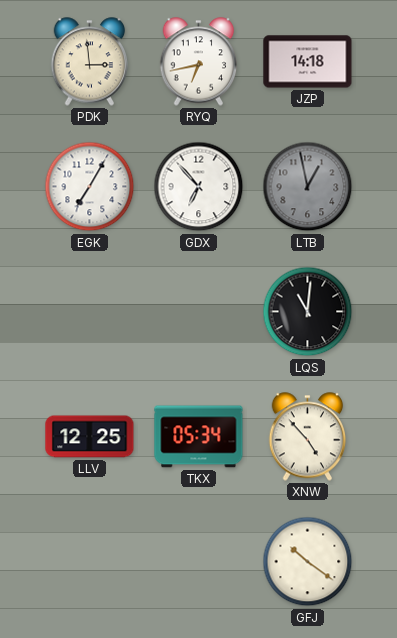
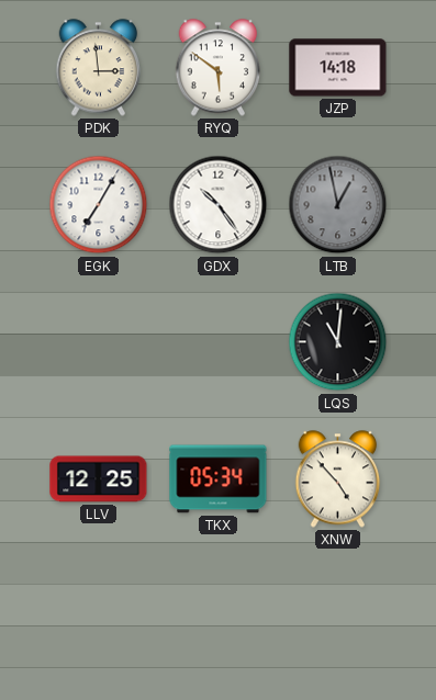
RYQ: 6:43 -> 5:51 (219, 68)
GDX: 6:53 -> 10:24 (219, 205)
GFJ: 10:21 -> none (308, 562)
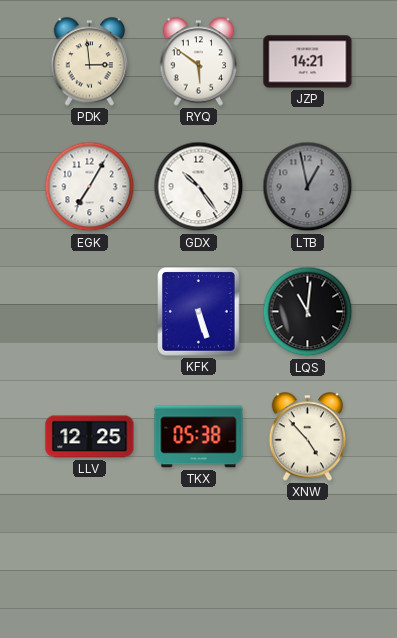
JZP: 14:18 -> 14:21 (308, 62)
KFK: none -> 5:27 (199, 312)
TKX: 05:34 -> 05:38 (199, 437)
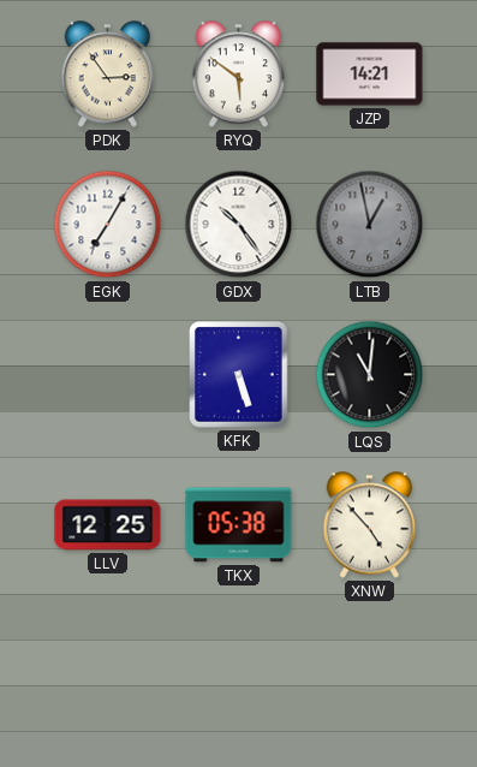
PDK: 2:59 -> 2:54 (108, 75)
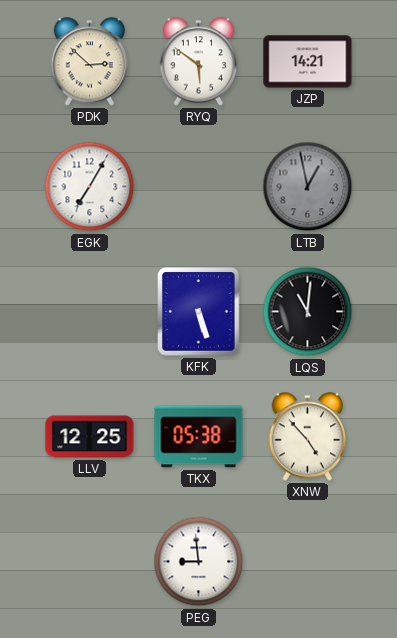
PDK: 2:54 -> 2:52 (90, 62)
GDX: 10:24 -> none (239, 225)
PEG: none -> 8:59 (199, 562)
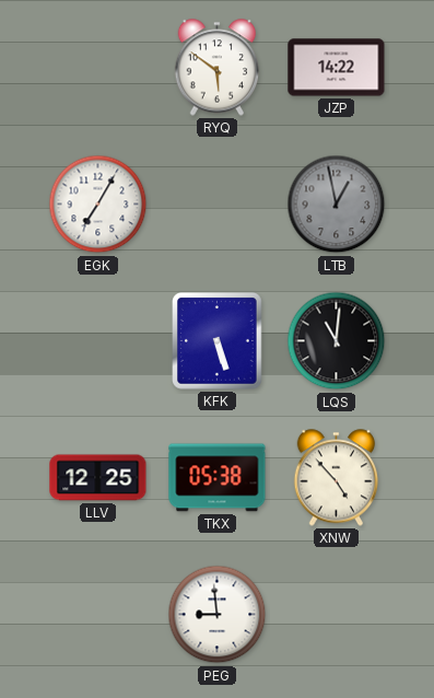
PDK: 2:52 -> none (90, 62)
JZP: 14:21 -> 14:22 (337, 68)
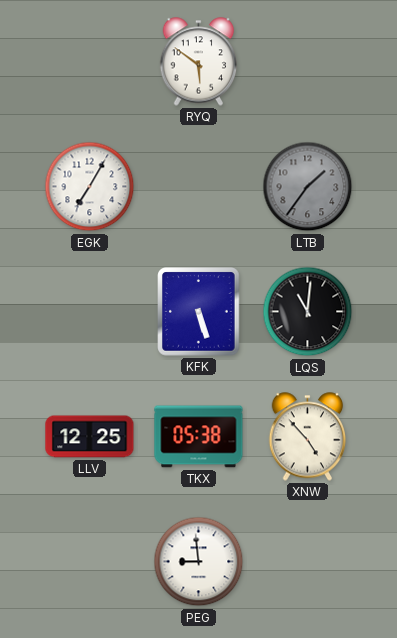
JZP: 14:22 -> none (337, 68)
LTB: 12:58 -> 1:36 (308, 187)
